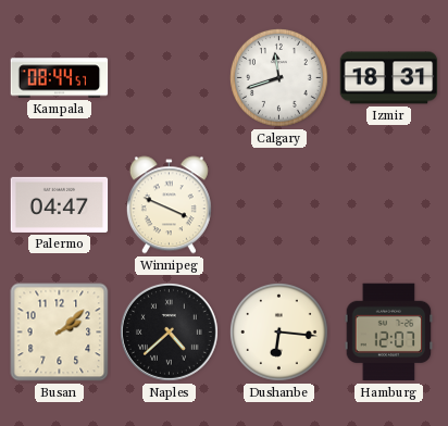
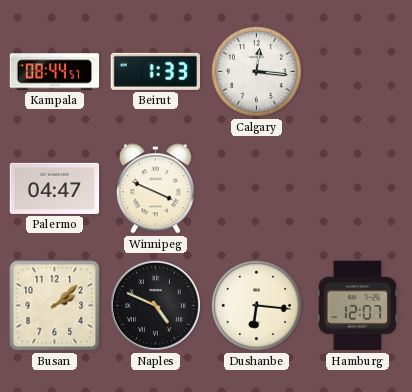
Beirut: none -> 1:33 (156, 71)
Calgary: 11:42 -> 12:16 (256, 71)
Izmir: 18:31 -> none (389, 78)
Naples: 4:38 -> 4:49 (155, 305)
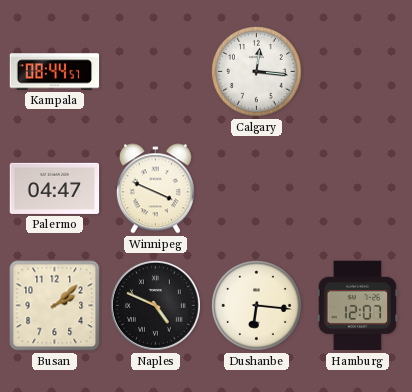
Beirut: 1:33 -> none (156, 71)
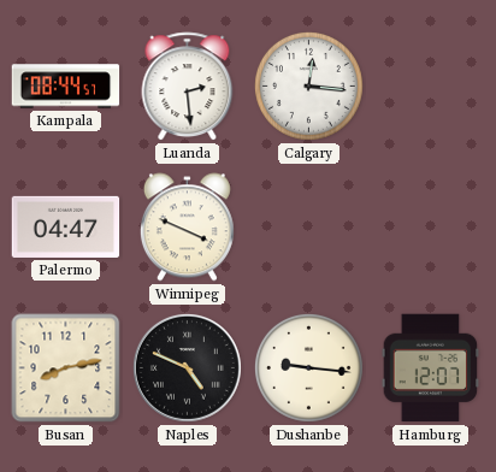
Luanda: none -> 2:29 (188, 87)
Busan: 2:08 -> 8:13 (66, 368)
Dushanbe: 6:16 -> 9:16 (308, 367)
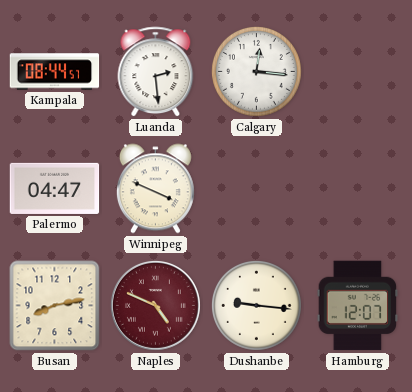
Naples dial: black -> burgundy (155, 305)
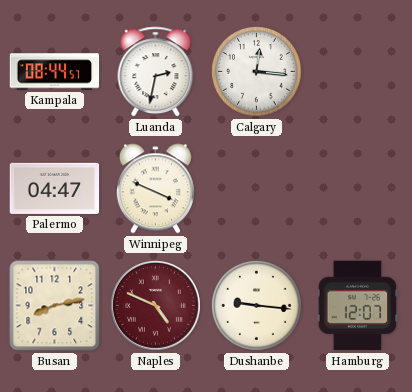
Luanda: 2:29 -> 2:32 (156, 72)
